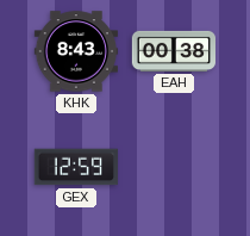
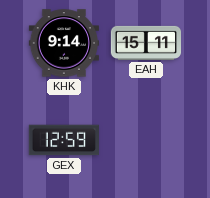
KHK: 8:43 -> 9:14 (63, 43)
EAH: 00:38 -> 15:11 (146, 43)
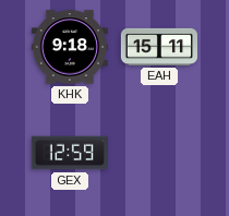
KHK: 9:14 -> 9:18 (69, 47)
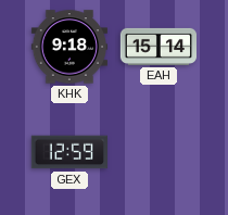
EAH: 15:11 -> 15:14 (159, 47)
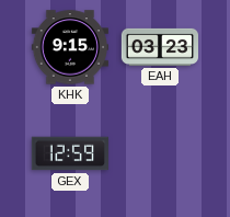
KHK: 9:18 -> 9:15 (69, 47)
EAH: 15:14 -> 03:23 (160, 47)
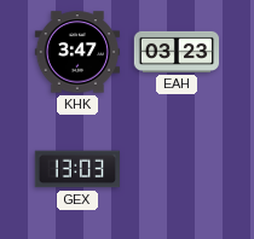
KHK: 9:15 -> 3:47 (76, 52)
GEX: 12:59 -> 13:03 (76, 169)
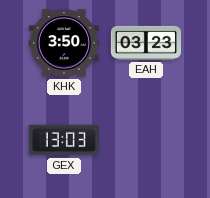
KHK: 3:47 -> 3:50 (63, 43)
